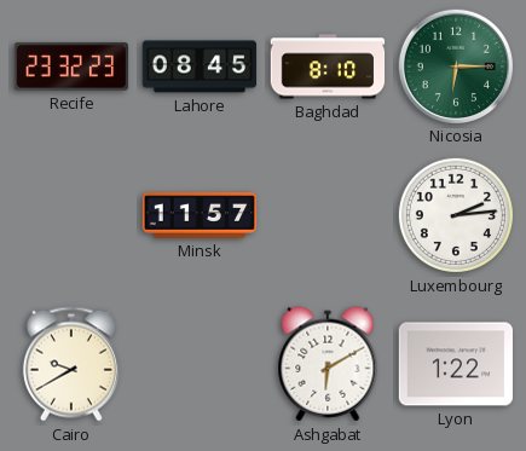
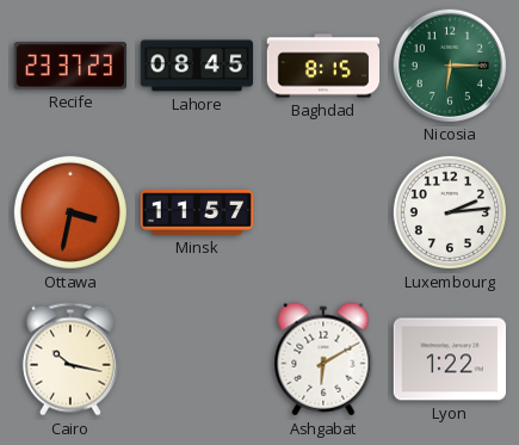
Recife: 23:32 -> 23:37 (70, 66)
Baghdad: 8:10 -> 8:15 (323, 66)
Ottawa: none -> 3:32 (70, 212)
Cairo: 9:40 -> 10:17 (70, 359)
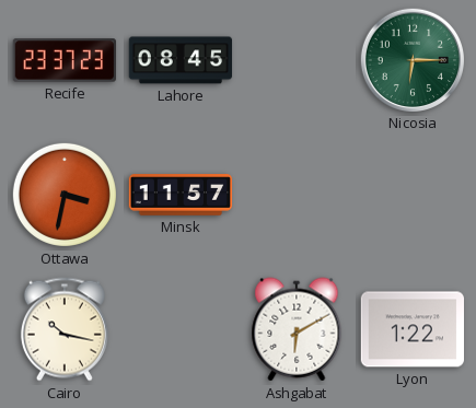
Baghdad: 8:15 -> none (323, 66)
Luxembourg: 2:14 -> none (450, 212)
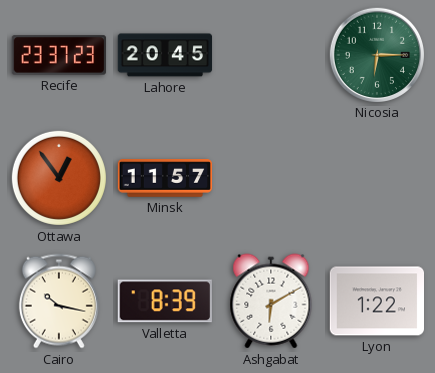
Lahore: 08:45 -> 20:45 (165, 55)
Ottawa: 3:32 -> 12:54 (59, 178)
Valletta: none -> 8:39 (165, 301)
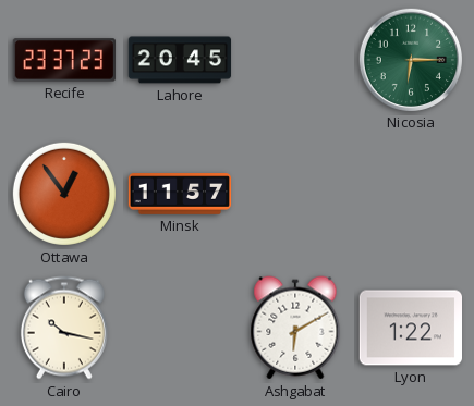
Valletta: 8:39 -> none (165, 301)
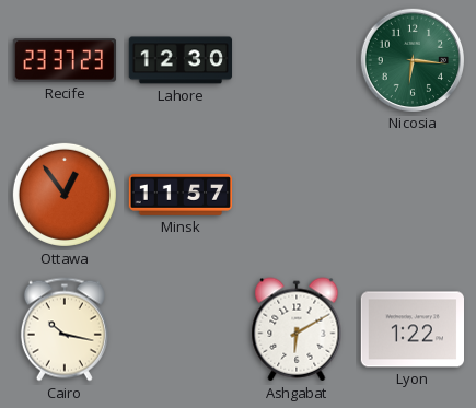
Lahore: 20:45 -> 12:30 (181, 60)
Nicosia: 6:15 -> 6:16 (411, 59)
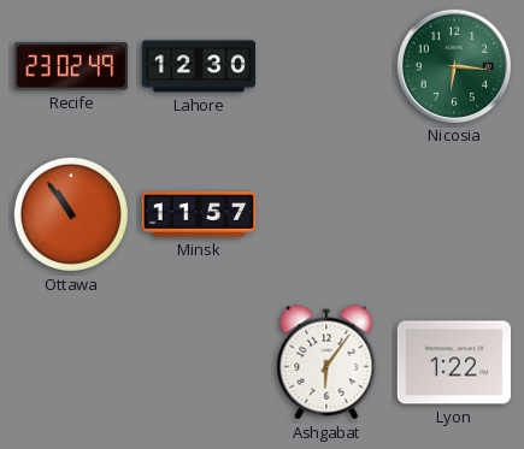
Recife: 23:37 -> 23:02 (71, 66)
Ottawa: 12:54 -> 10:54 (71, 214)
Cairo: 10:17 -> none (65, 329)
Ashgabat: 6:10 -> 6:06 (326, 362)
